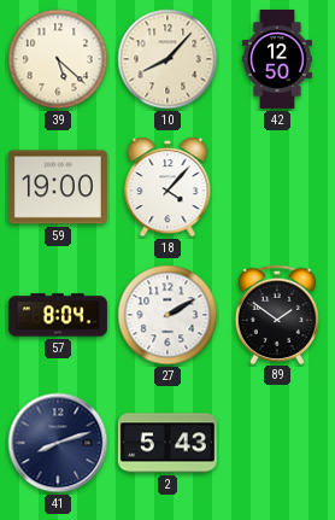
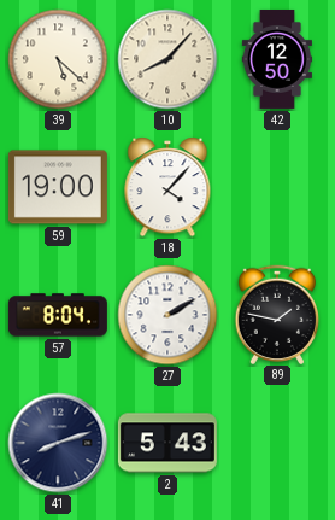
89: 1:51 -> 1:47 (277, 314)
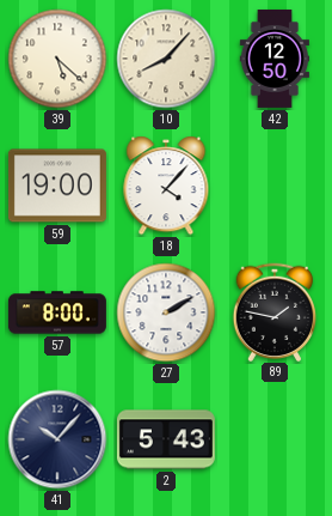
57: 8:04 -> 8:00 (57, 312)
41: 8:12 -> 10:07 (57, 439)
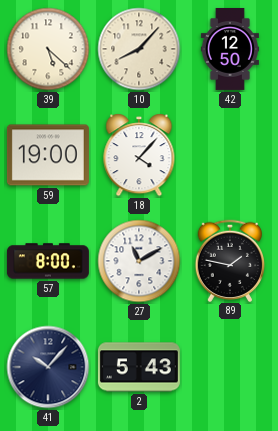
27: 2:10 -> 11:10 (139, 261)
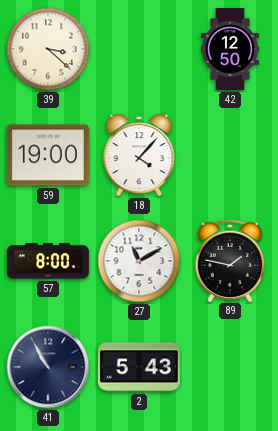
39: 5:22 -> 3:22 (48, 49)
10: 8:07 -> none (139, 49)
41: 10:07 -> 10:55 (48, 367)
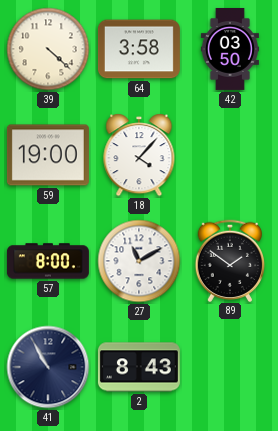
39: 3:22 -> 4:22 (48, 49)
64: none -> 3:58 (139, 49)
42: 12:50 -> 03:50 (230, 49)
89: 1:47 -> 1:51 (230, 260)
2: 5:43 -> 8:43 (139, 367)
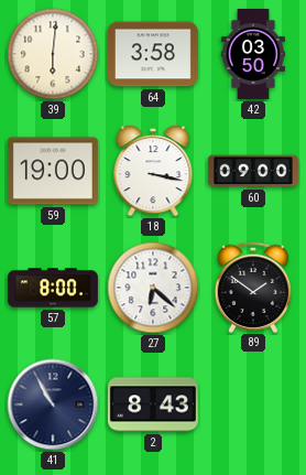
39: 4:22 -> 6:01 (53, 54)
18: 4:07 -> 3:17 (153, 171)
60: none -> 09:00 (253, 171)
27: 11:10 -> 6:22 (153, 288)
